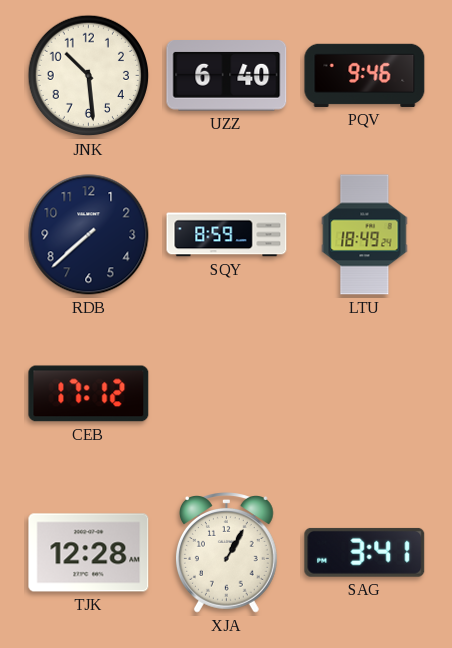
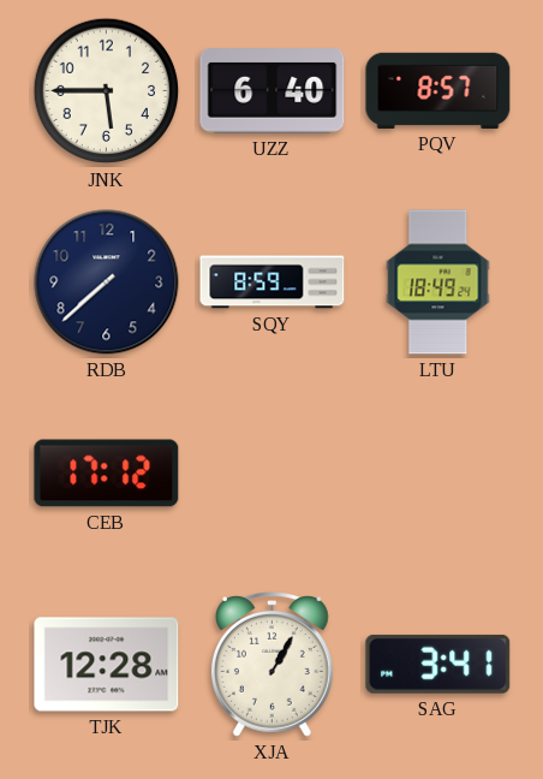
JNK: 10:29 -> 5:45 (107, 91)
PQV: 9:46 -> 8:57 (438, 90)
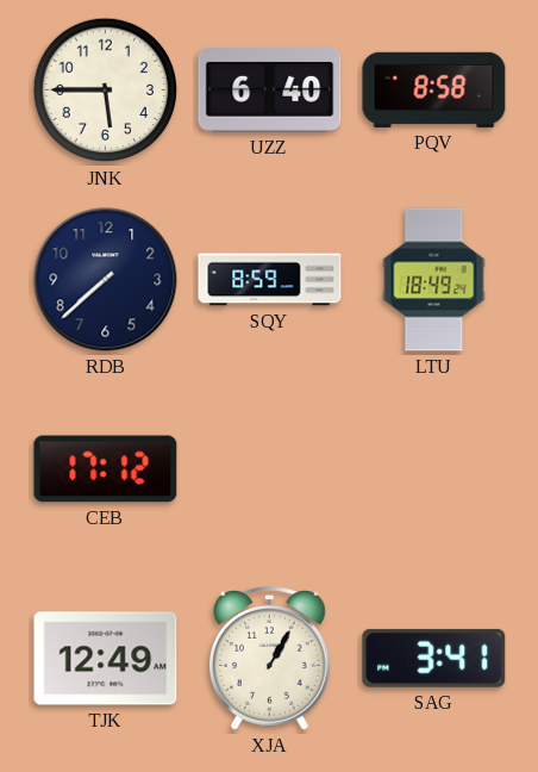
PQV: 8:57 -> 8:58 (434, 89)
TJK: 12:28 -> 12:49 (106, 659)
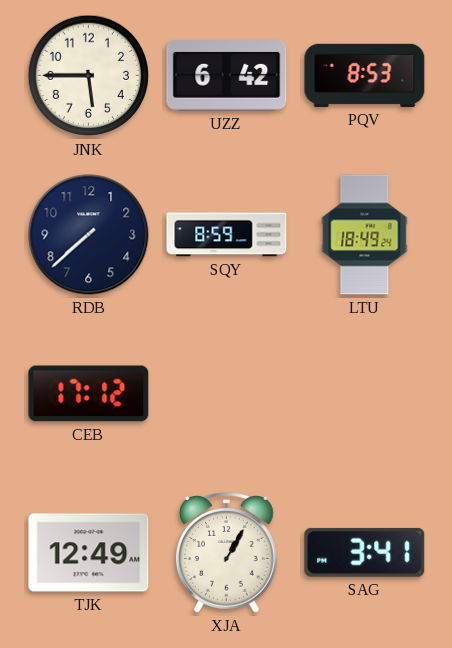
UZZ: 6:40 -> 6:42 (227, 76)
PQV: 8:58 -> 8:53 (365, 75)
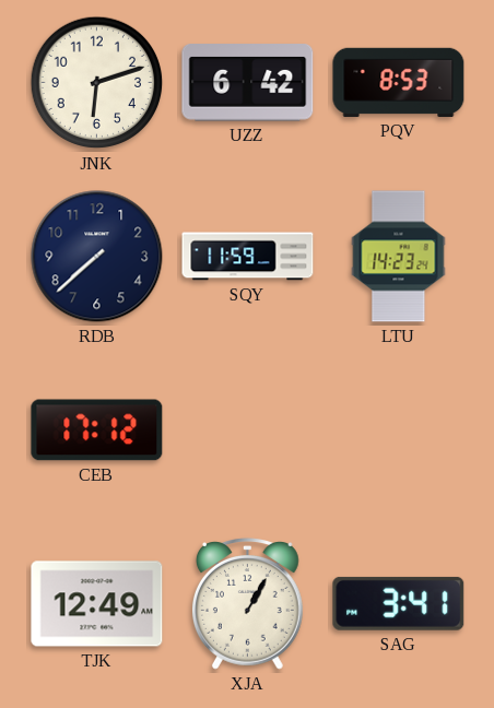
JNK: 5:45 -> 6:12 (97, 83)
SQY: 8:59 -> 11:59 (248, 257)
LTU: 18:49 -> 14:23 (399, 257)
